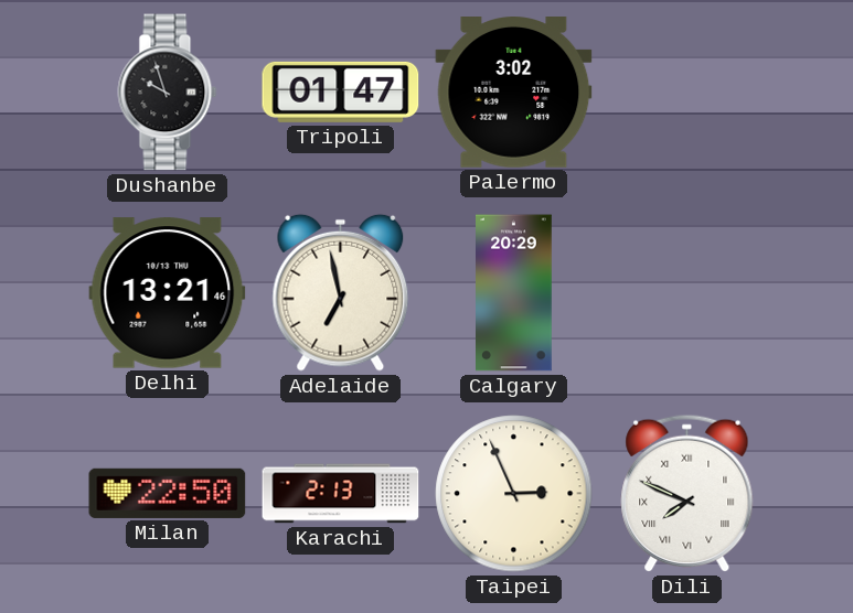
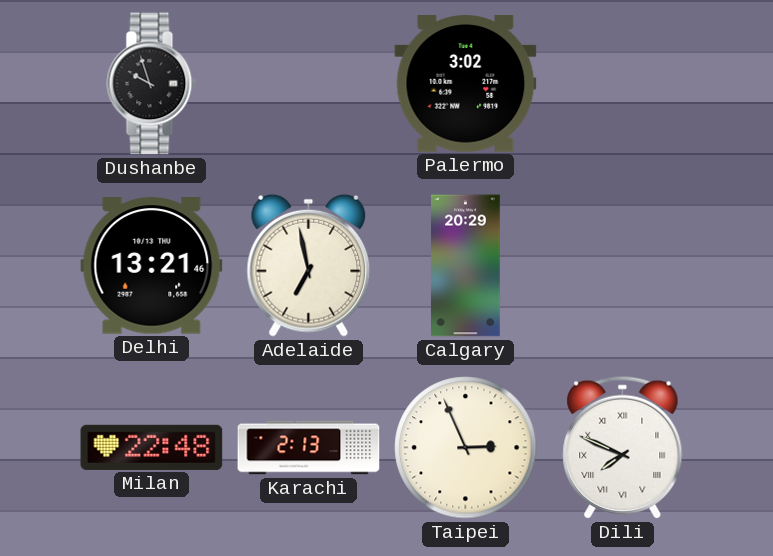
Tripoli: 01:47 -> none (341, 92)
Milan: 22:50 -> 22:48 (152, 447)
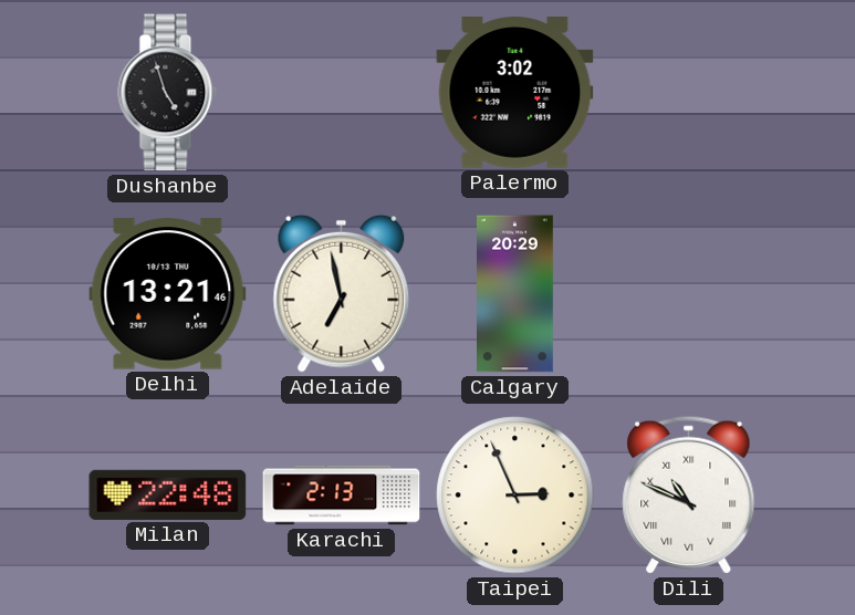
Dushanbe: 9:57 -> 4:57 (168, 93)
Dili: 7:49 -> 10:49 (689, 494)
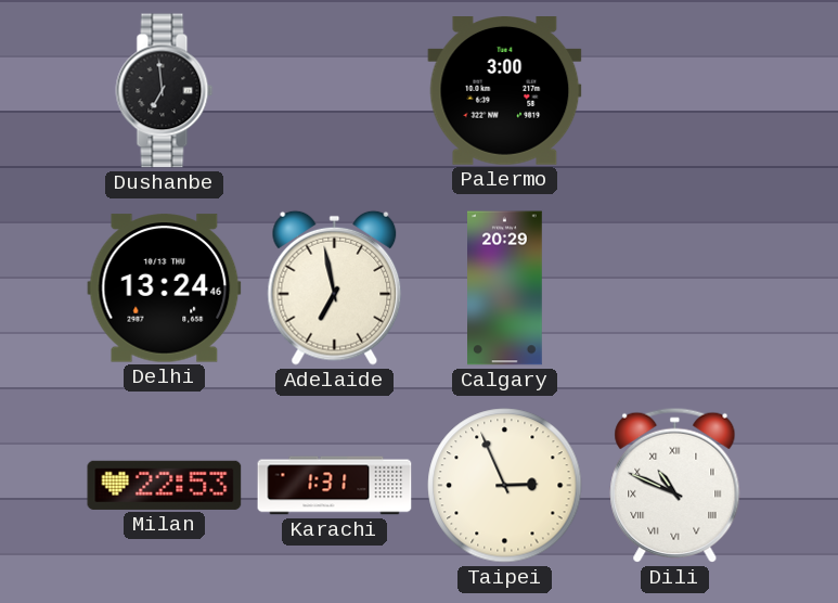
Dushanbe: 4:57 -> 6:59 (165, 91)
Palermo: 3:02 -> 3:00 (505, 91)
Delhi: 13:21 -> 13:24 (165, 288)
Milan: 22:48 -> 22:53 (165, 485)
Karachi: 2:13 -> 1:31 (335, 486)
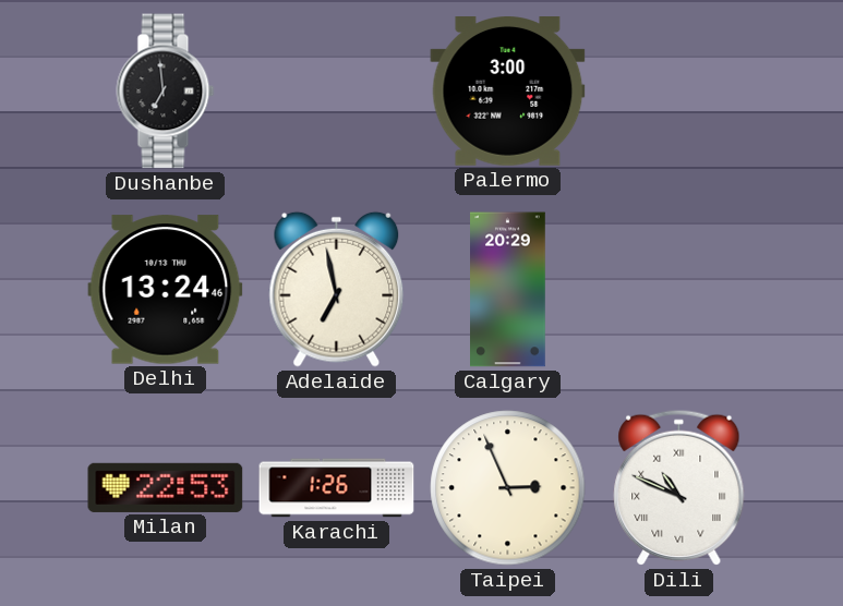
Karachi: 1:31 -> 1:26 (337, 488)
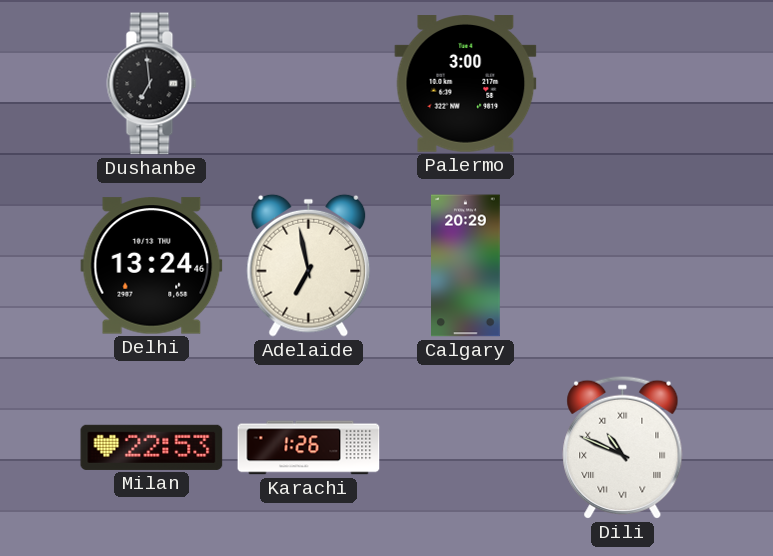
Taipei: 2:56 -> none (508, 488)
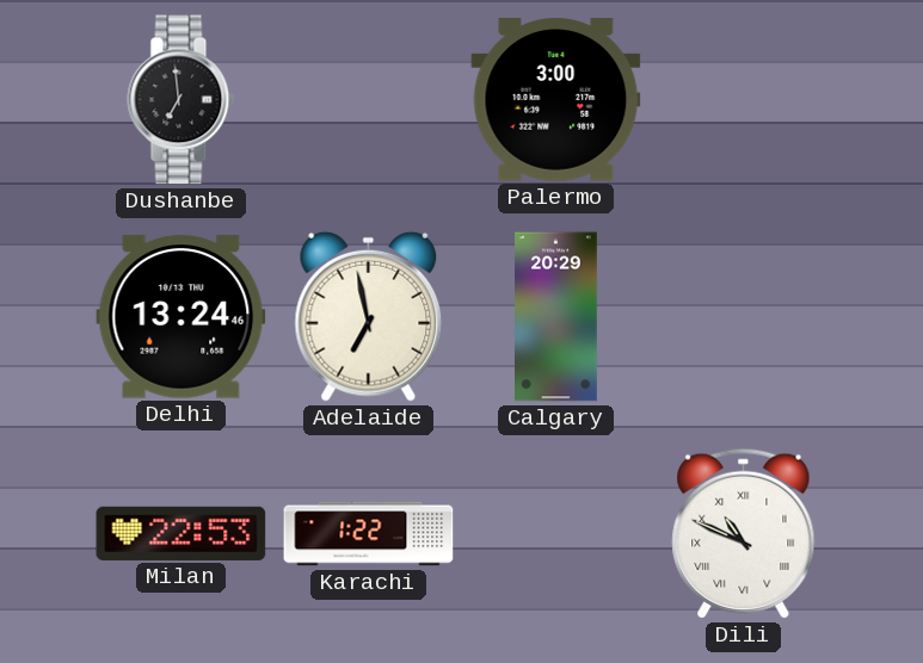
Karachi: 1:26 -> 1:22 (369, 534)
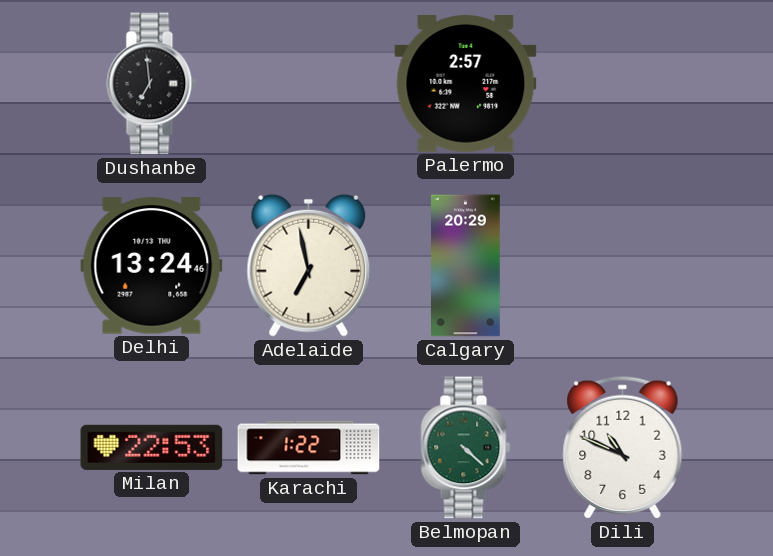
Palermo: 3:00 -> 2:57 (466, 84)
Belmopan: none -> 4:22 (466, 448)
Dili numerals: Roman -> Arabic (623, 447)
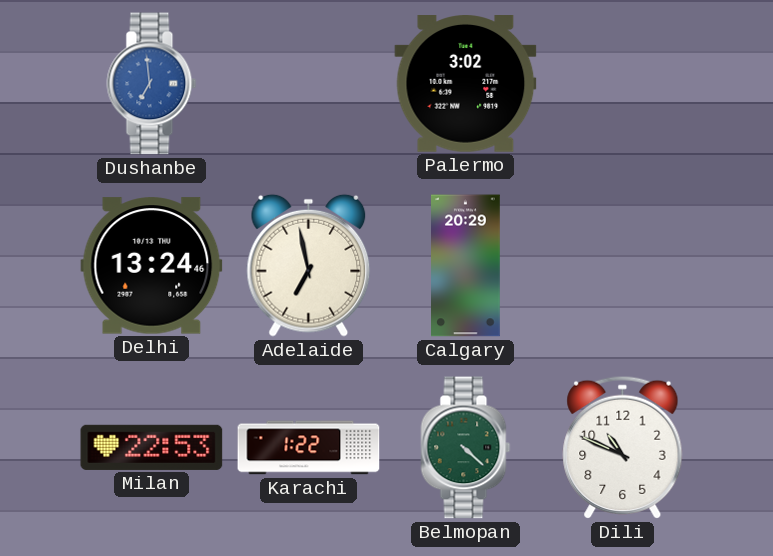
Dushanbe dial: black -> blue (152, 84)
Palermo: 2:57 -> 3:02 (466, 84)
